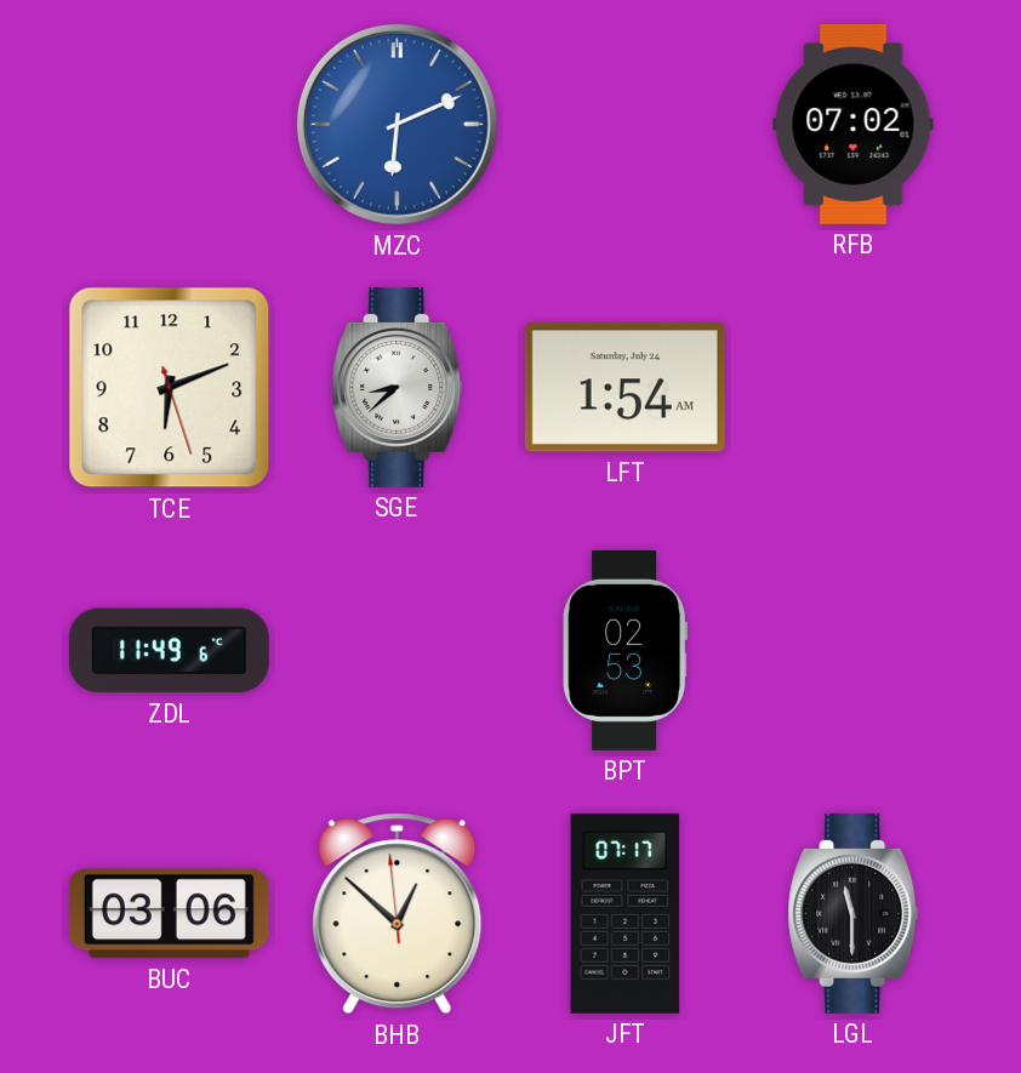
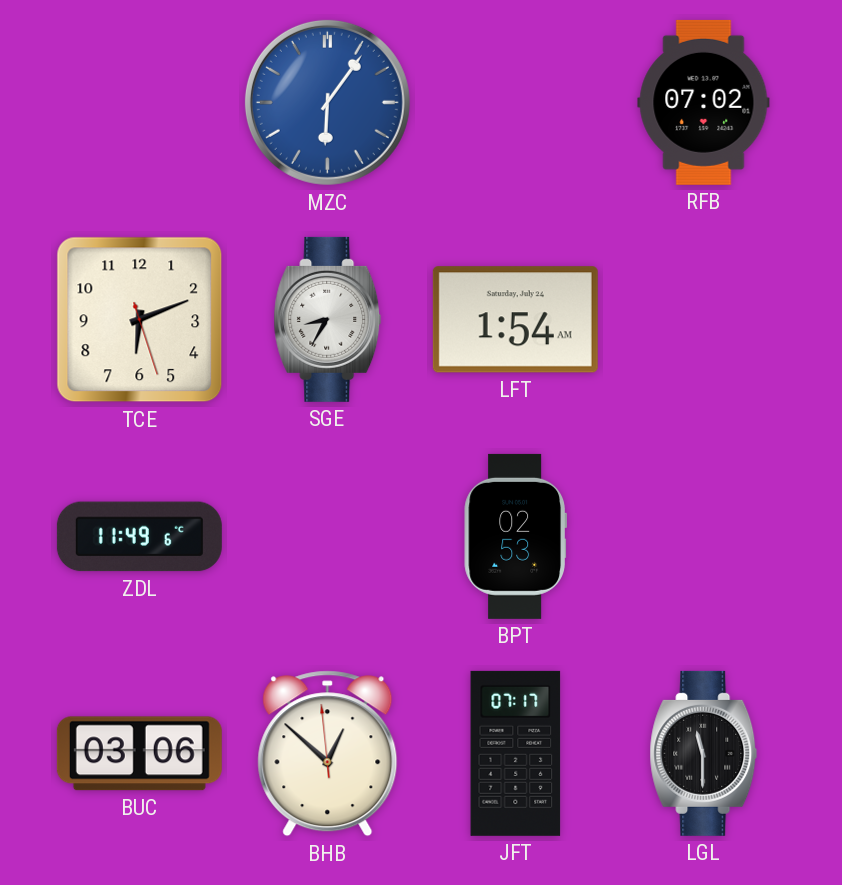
MZC: 6:11 -> 6:06 (327, 102)
SGE: 8:38 -> 8:35 (328, 319)
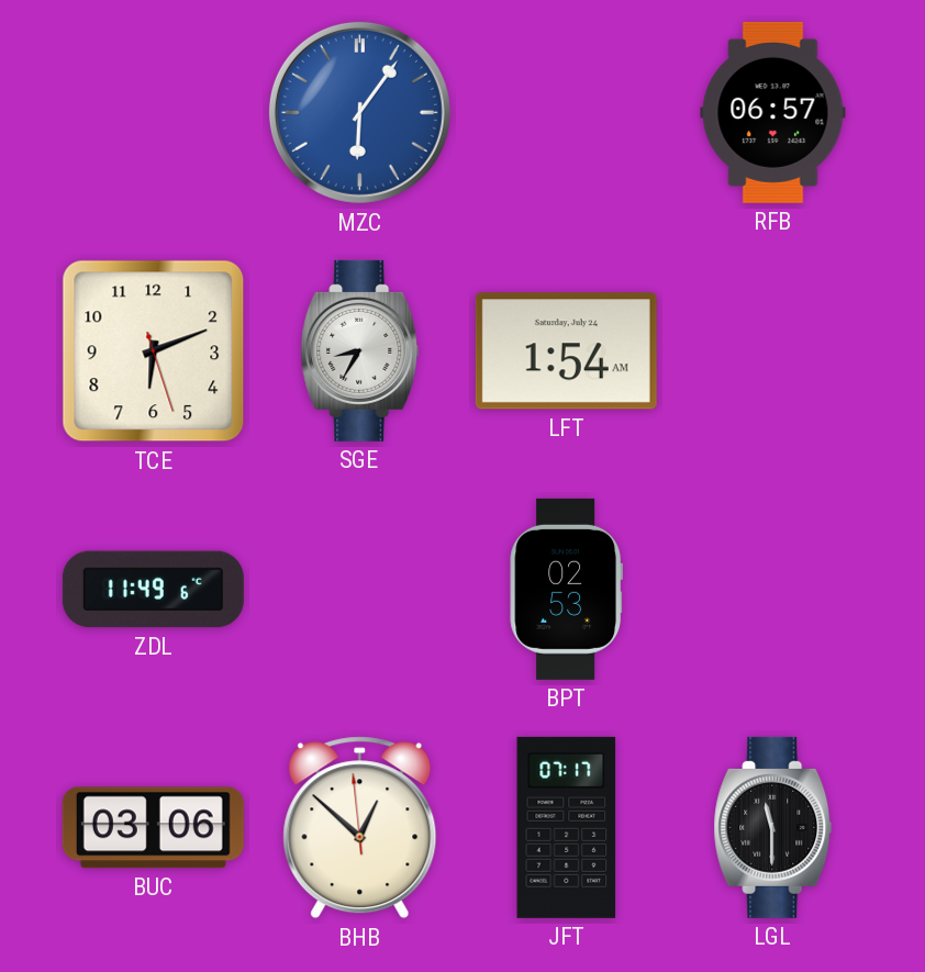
RFB: 07:02 -> 06:57 (773, 112)
